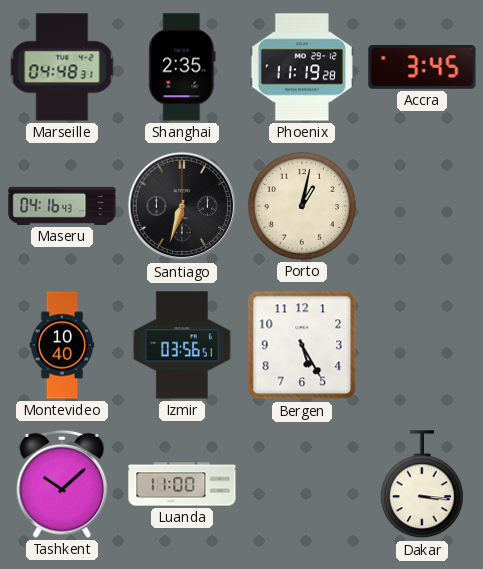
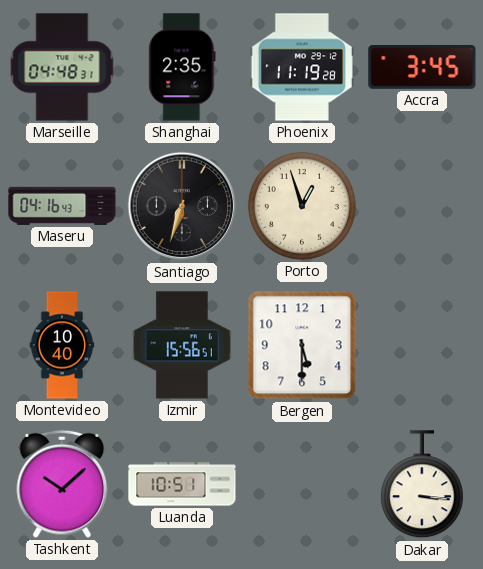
Porto: 1:02 -> 12:57 (302, 206)
Izmir: 03:56 -> 15:56 (182, 345)
Bergen: 5:25 -> 5:30 (302, 345)
Luanda: 11:00 -> 10:51 (182, 484)
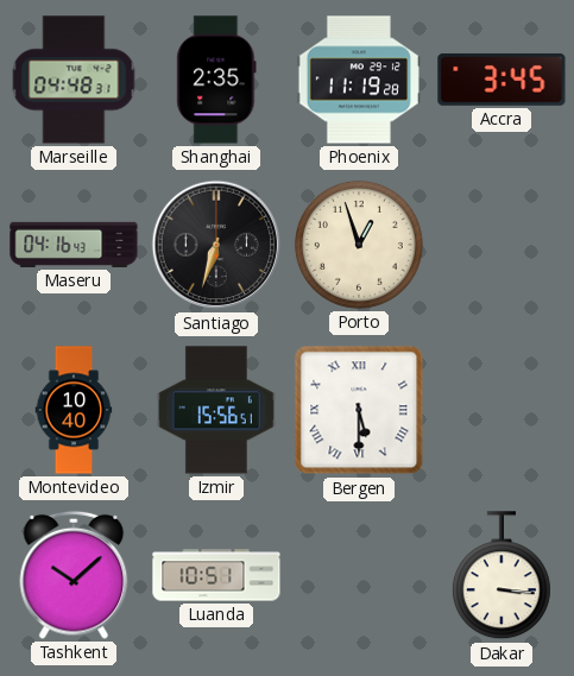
Bergen numerals: Arabic -> Roman (359, 410)
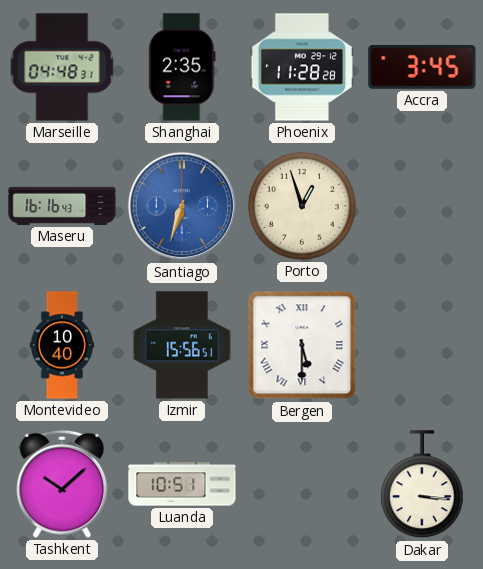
Phoenix: 11:19 -> 11:28 (302, 67)
Maseru: 04:16 -> 16:16 (62, 206)
Santiago dial: black -> blue (182, 206)
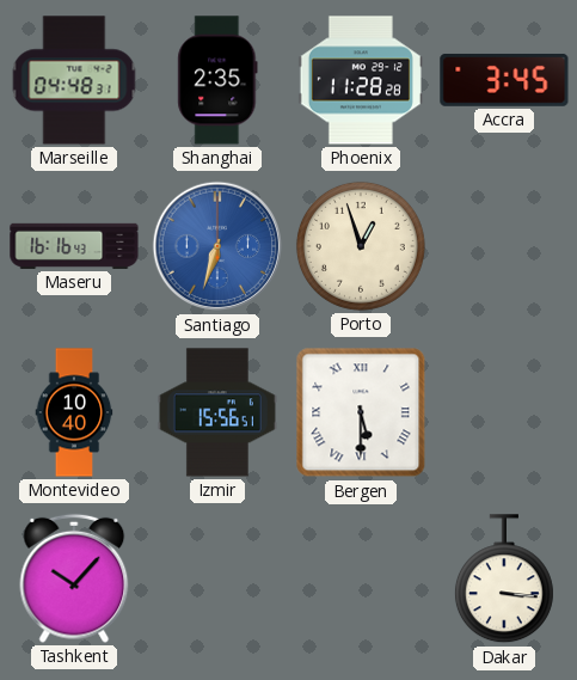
Tashkent: 10:08 -> 10:07 (74, 578)
Luanda: 10:51 -> none (182, 484)
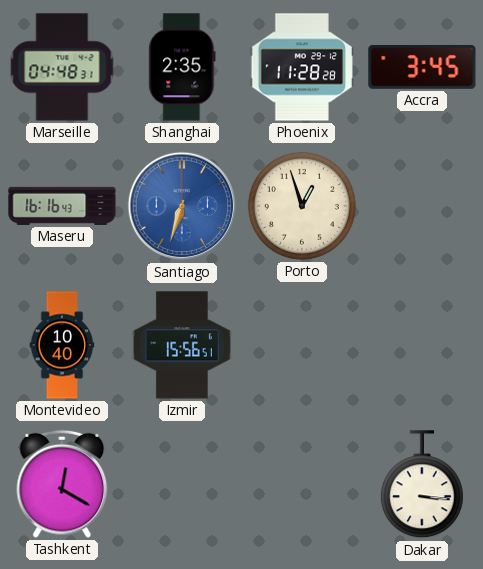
Bergen: 5:30 -> none (361, 412)
Tashkent: 10:07 -> 12:20 (62, 484)
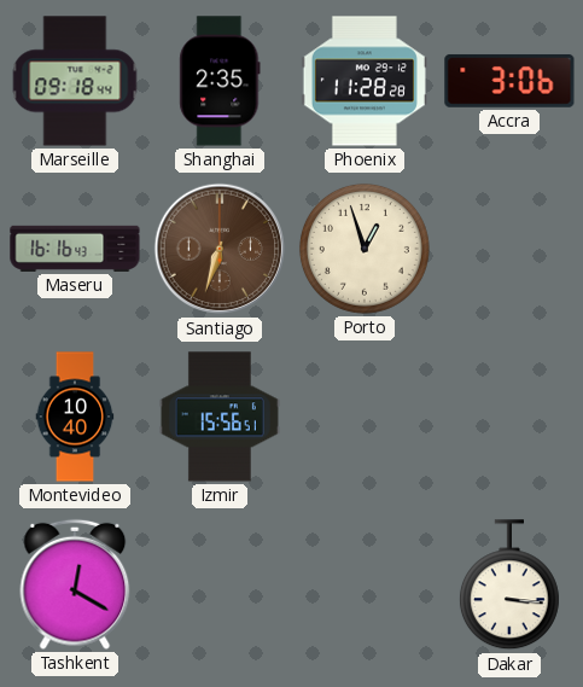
Marseille: 04:48 -> 09:18 (75, 81)
Accra: 3:45 -> 3:06 (509, 81)
Santiago dial: blue -> brown (220, 249)
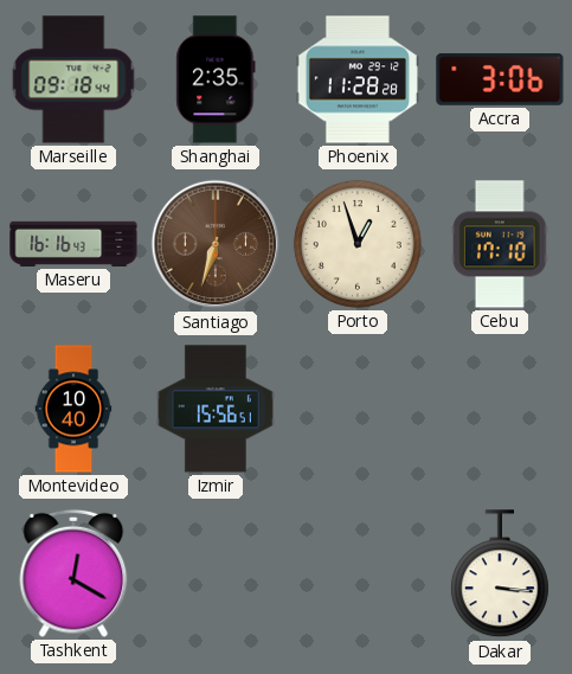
Cebu: none -> 17:10 (500, 244)
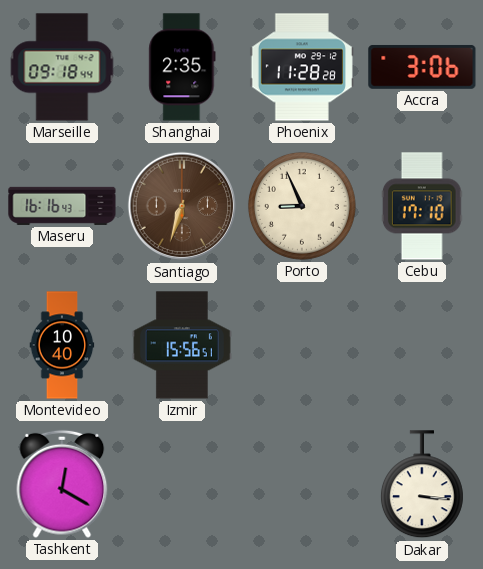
Porto: 12:57 -> 8:56 (302, 206)
